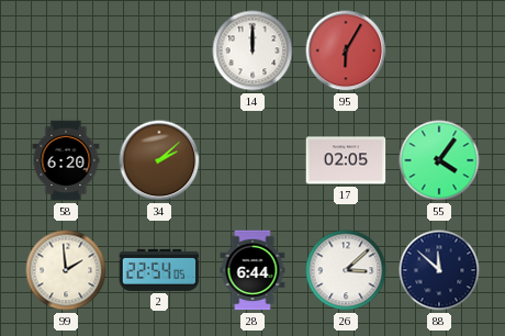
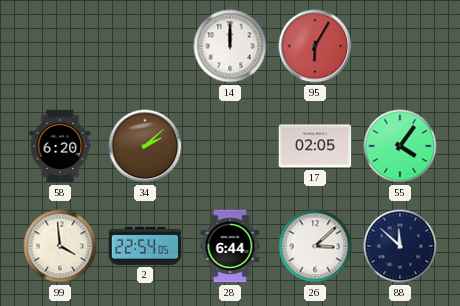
99: 1:59 -> 3:59 (60, 246)
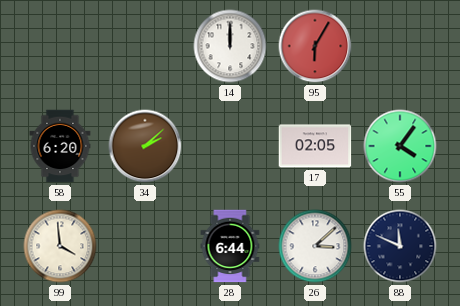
2: 22:54 -> none (145, 246)
88: 11:52 -> 11:49 (400, 246)
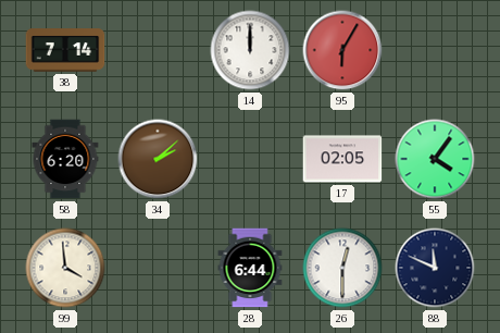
38: none -> 7:14 (65, 50)
26: 3:08 -> 12:30 (342, 268)
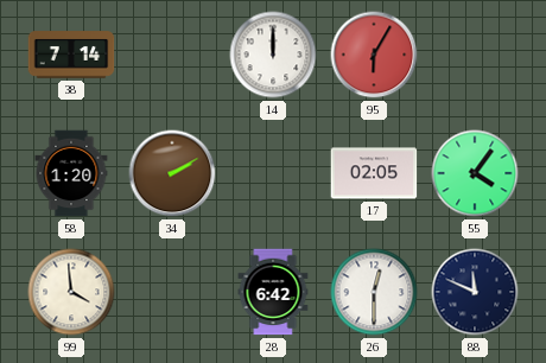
58: 6:20 -> 1:20 (71, 173)
34: 2:08 -> 2:10 (172, 173)
28: 6:44 -> 6:42 (273, 292)
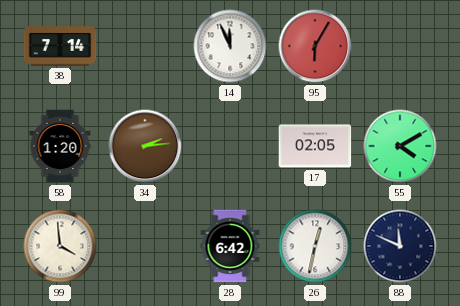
14: 12:00 -> 11:56 (230, 46)
34: 2:10 -> 2:14 (145, 146)
55: 4:06 -> 4:10 (400, 146)
26: 12:30 -> 12:32 (315, 246)
